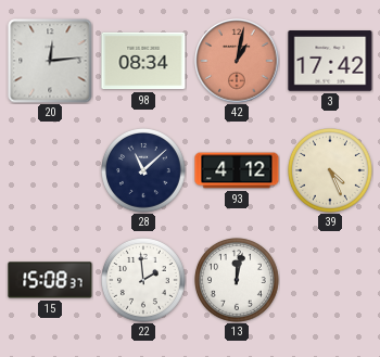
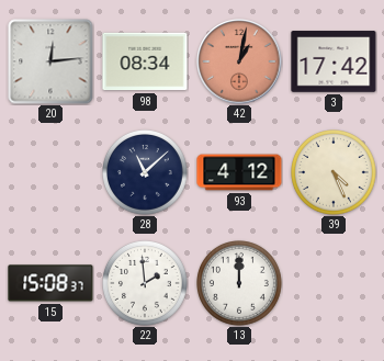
13: 12:02 -> 12:00 (240, 284)
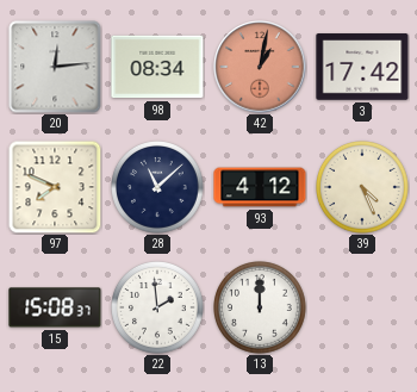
97: none -> 7:49 (55, 187)
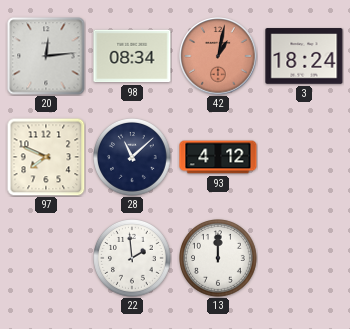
3: 17:42 -> 18:24 (304, 56)
39: 4:26 -> none (363, 188)
15: 15:08 -> none (55, 307)
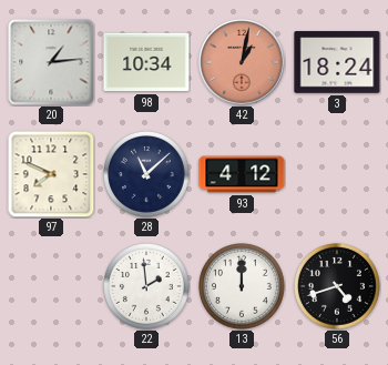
20: 12:14 -> 1:14 (51, 62)
98: 08:34 -> 10:34 (146, 62)
56: none -> 4:42 (338, 287)
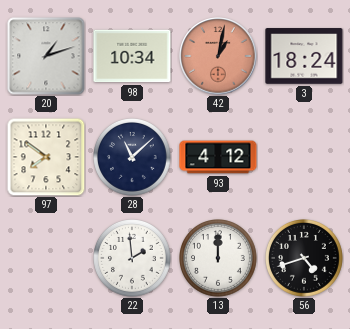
20: 1:14 -> 1:12 (46, 56)
97: 7:49 -> 7:51 (46, 157)
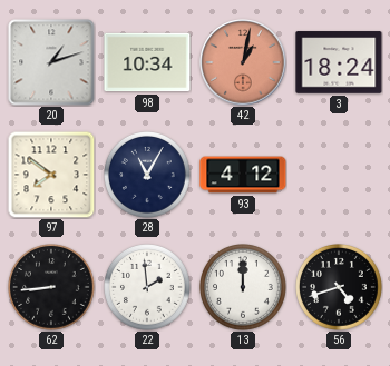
28: 11:08 -> 11:05 (148, 176)
62: none -> 8:44 (52, 288)
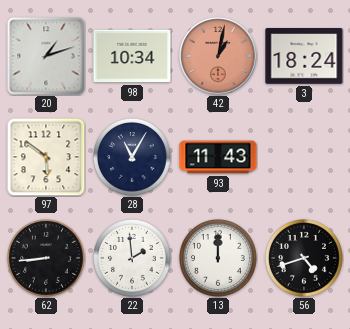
97: 7:51 -> 5:51 (46, 157)
93: 4:12 -> 11:43 (218, 157)
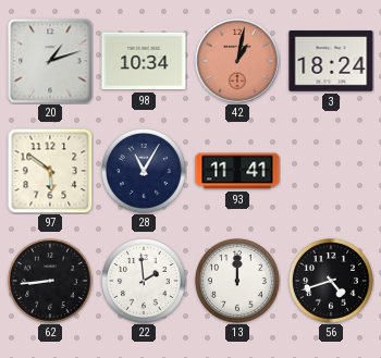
93: 11:43 -> 11:41 (237, 171)
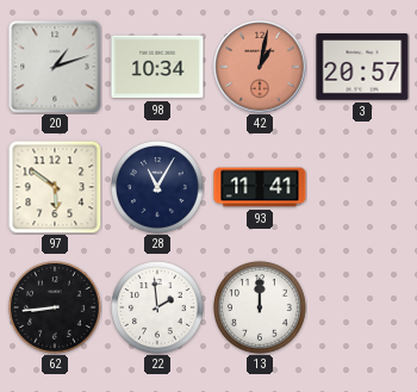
3: 18:24 -> 20:57 (362, 67)
56: 4:42 -> none (332, 282)
